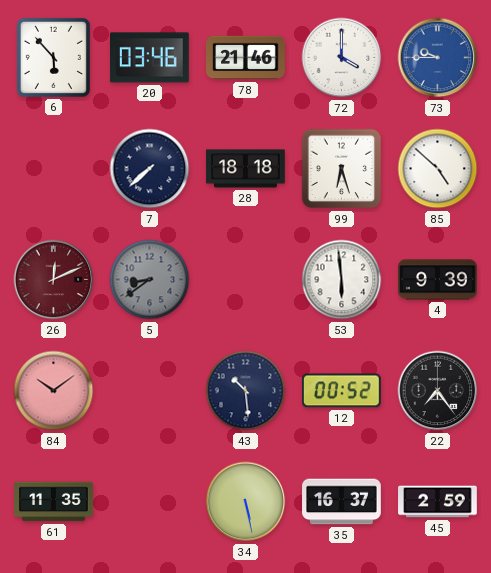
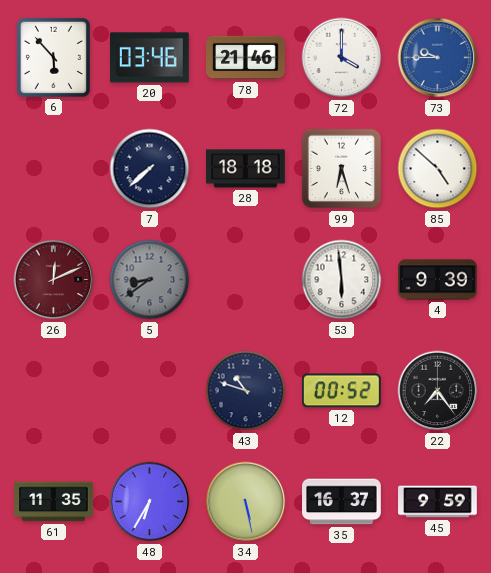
84: 10:09 -> none (54, 391)
43: 10:29 -> 10:48 (246, 391)
48: none -> 6:35 (150, 502)
45: 2:59 -> 9:59 (438, 502)
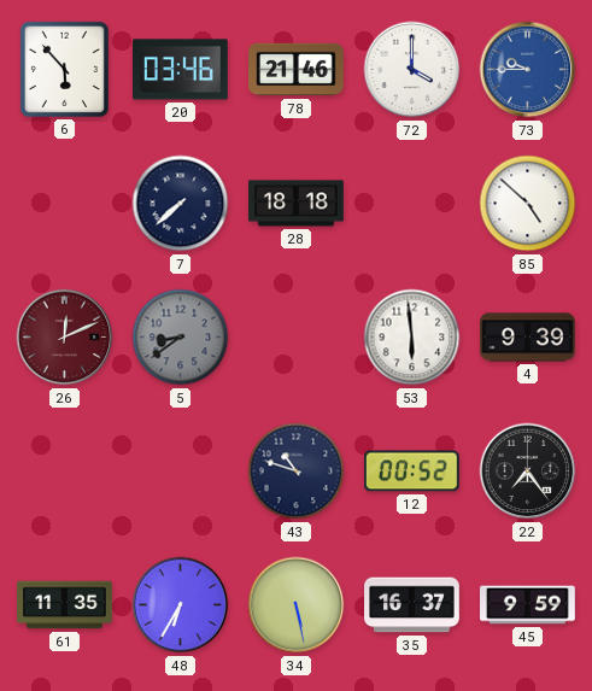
99: 6:27 -> none (342, 169)
